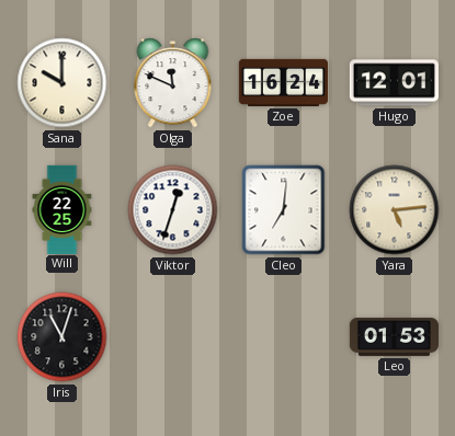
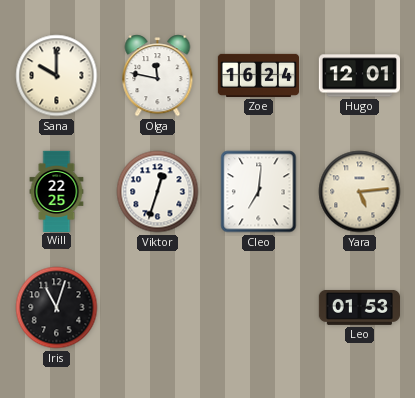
Olga: 11:49 -> 11:47 (158, 76)
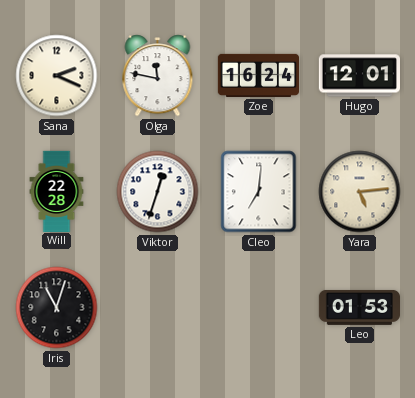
Sana: 10:00 -> 2:19 (57, 76)
Will: 22:25 -> 22:28 (57, 191)
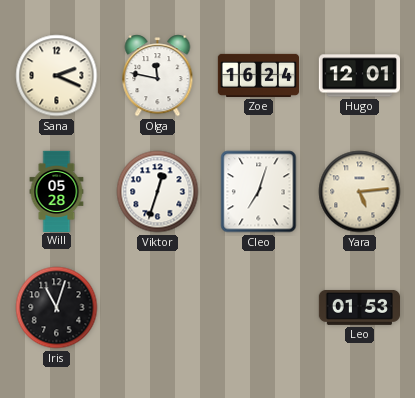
Will: 22:28 -> 05:28 (57, 191)
Cleo: 7:01 -> 7:03 (259, 192)
